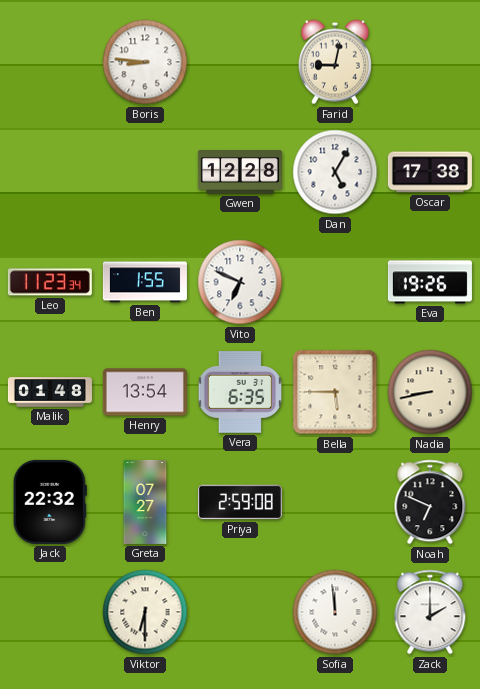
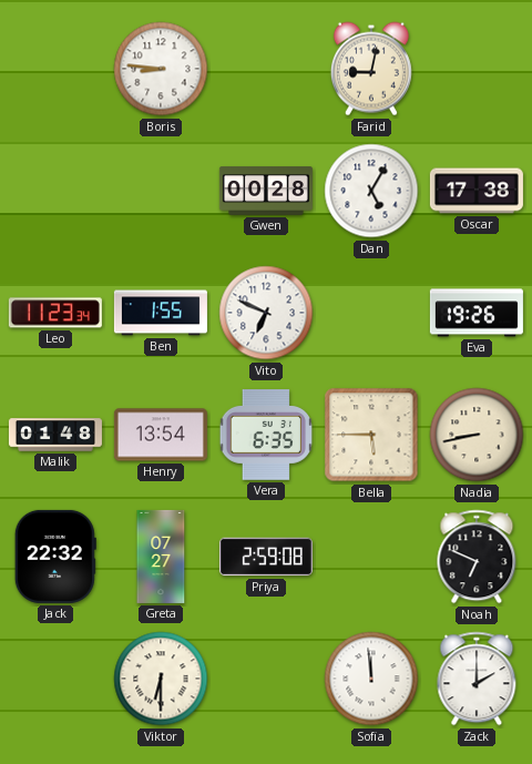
Gwen: 12:28 -> 00:28 (266, 192)
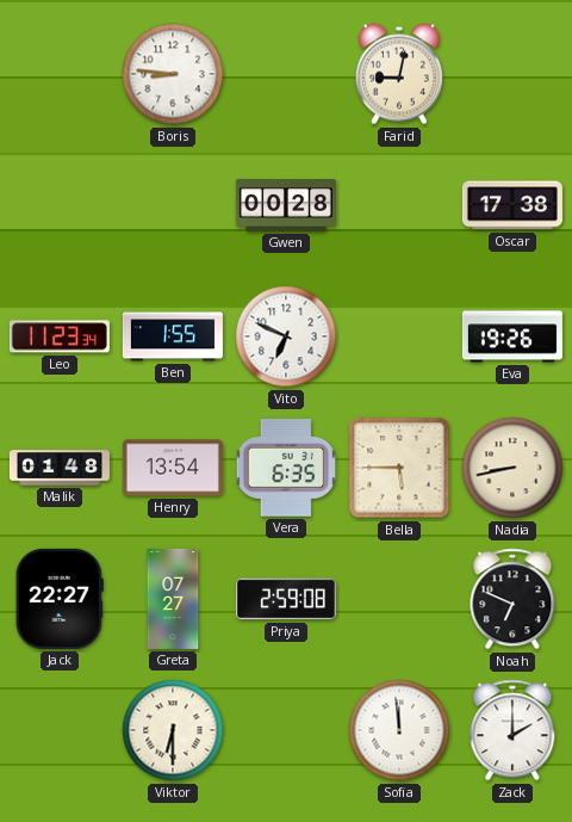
Dan: 5:05 -> none (371, 191)
Jack: 22:32 -> 22:27 (60, 599)
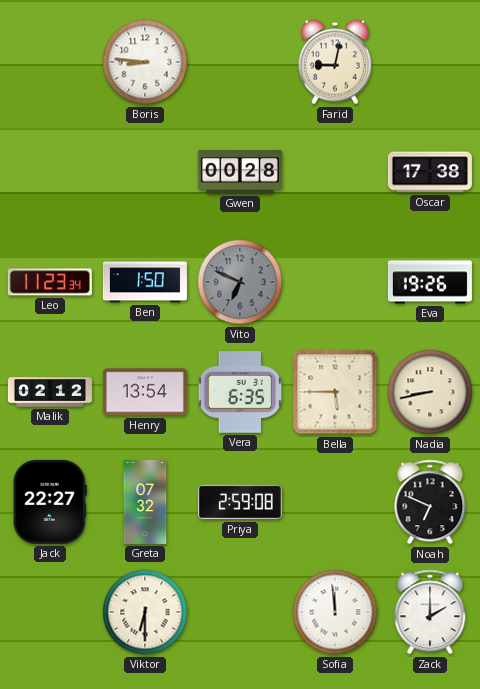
Ben: 1:55 -> 1:50 (145, 282)
Vito dial: white -> grey (240, 282)
Malik: 01:48 -> 02:12 (50, 392)
Greta: 07:27 -> 07:32 (145, 502)
